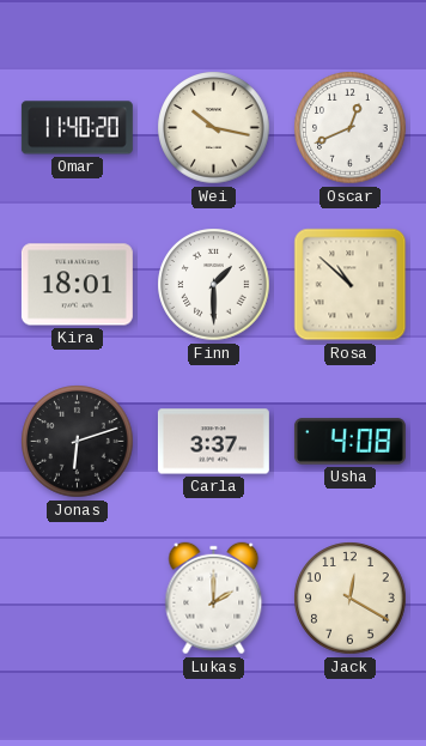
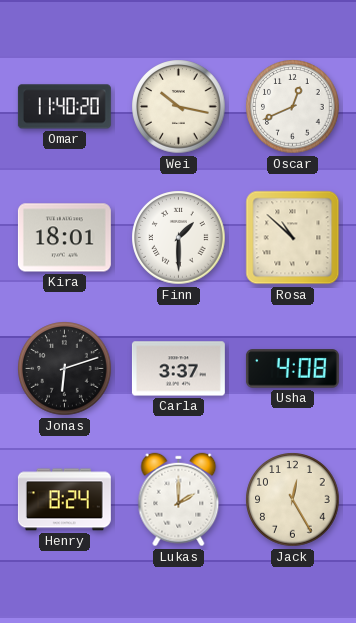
Henry: none -> 8:24 (64, 500)
Jack: 12:20 -> 12:25 (293, 500)
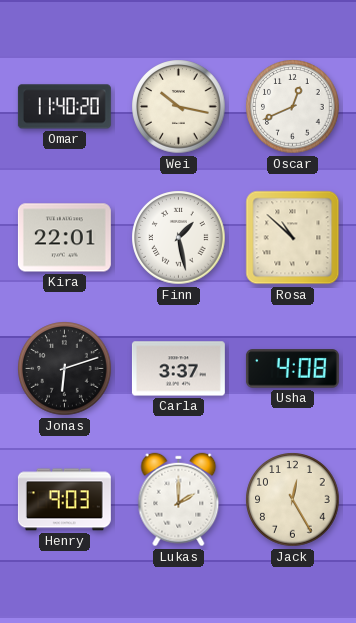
Kira: 18:01 -> 22:01 (64, 238)
Finn: 1:30 -> 1:28 (179, 238)
Henry: 8:24 -> 9:03 (64, 500)
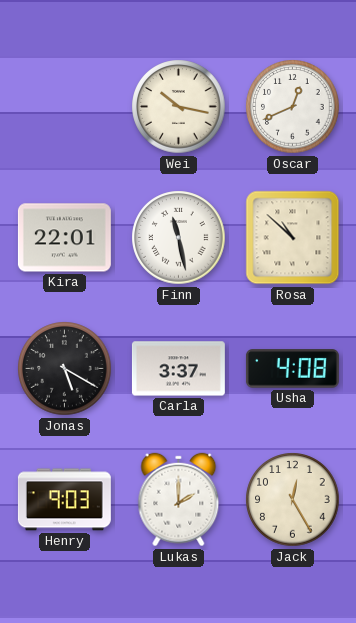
Omar: 11:40 -> none (64, 107)
Finn: 1:28 -> 11:28 (179, 238)
Jonas: 6:12 -> 5:20 (65, 369)
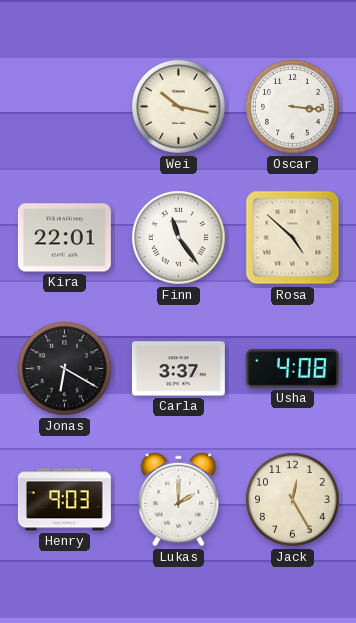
Oscar: 12:41 -> 3:16 (293, 107)
Finn: 11:28 -> 11:24 (179, 238)
Rosa: 10:52 -> 4:52 (293, 238)
Jonas: 5:20 -> 6:20 (65, 369)
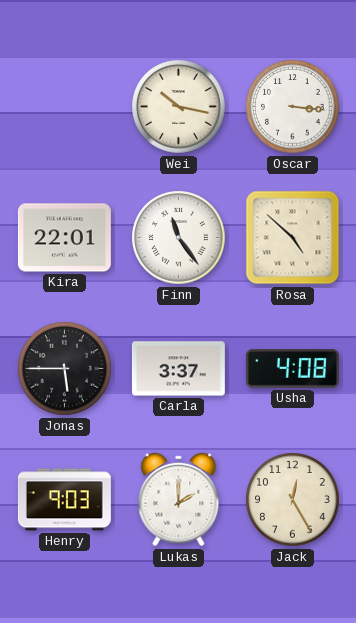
Jonas: 6:20 -> 5:45 (65, 369)
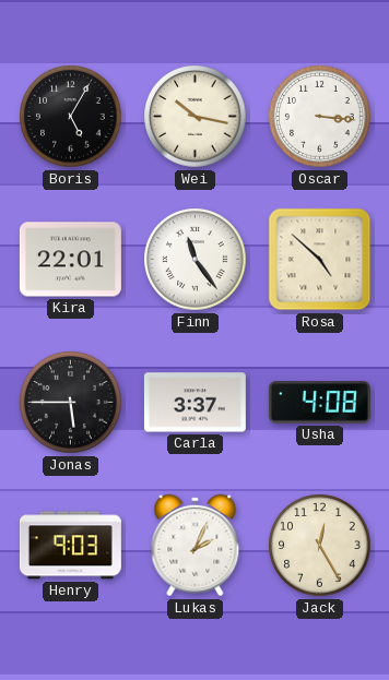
Boris: none -> 5:05 (71, 117)
Lukas: 2:00 -> 2:04 (196, 546)
